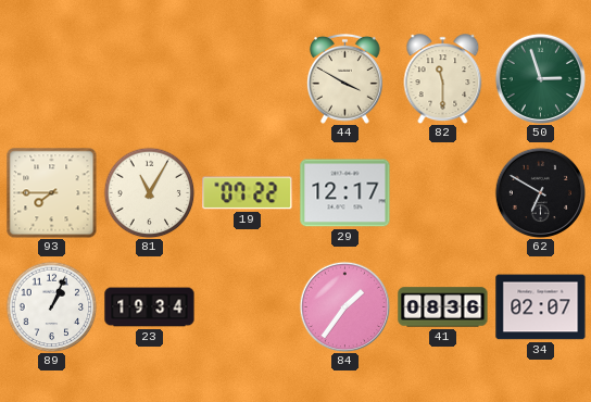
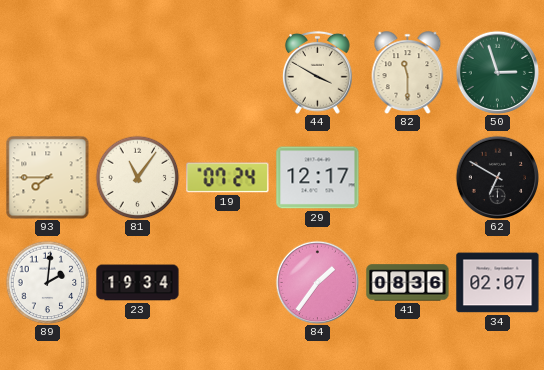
81: 11:05 -> 11:06 (137, 177)
19: 07:22 -> 07:24 (228, 178)
89: 1:04 -> 2:01 (47, 282)
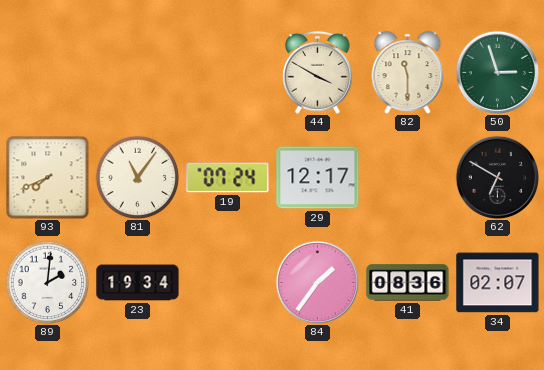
93: 7:45 -> 7:41 (47, 177)
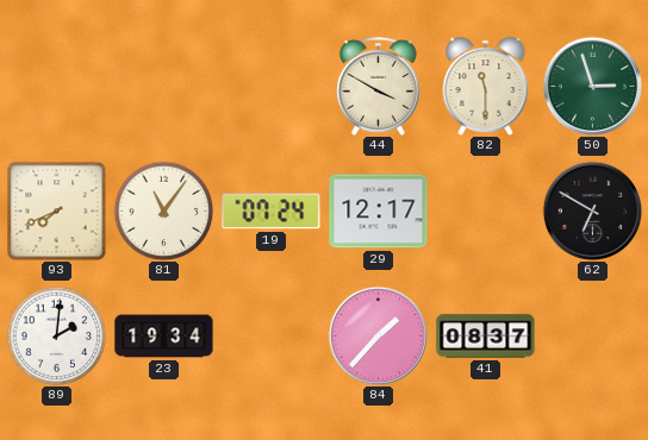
84: 1:36 -> 1:37 (378, 335)
41: 08:36 -> 08:37 (486, 337)
34: 02:07 -> none (498, 283)
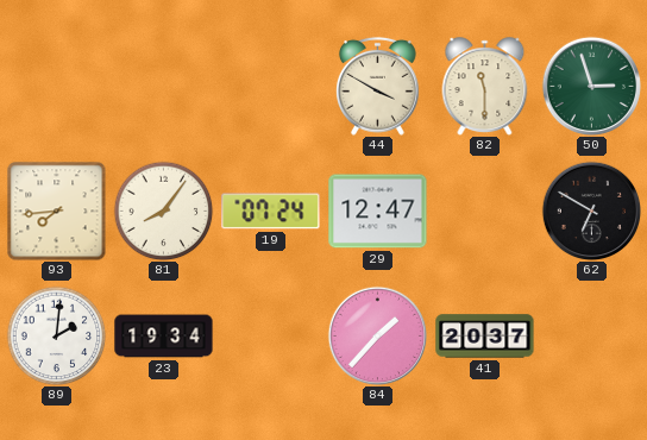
93: 7:41 -> 7:44 (56, 210)
81: 11:06 -> 8:06 (163, 210)
29: 12:17 -> 12:47 (378, 212)
41: 08:37 -> 20:37 (485, 337)
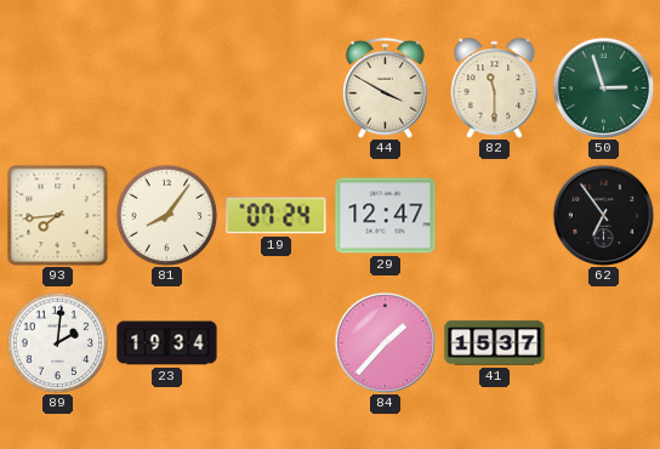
62: 6:50 -> 6:54 (603, 215)
41: 20:37 -> 15:37 (495, 343)
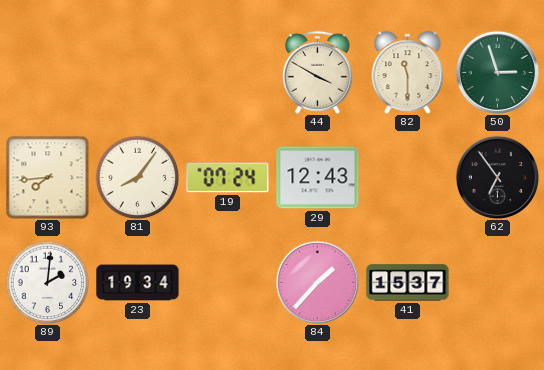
29: 12:47 -> 12:43 (318, 178)
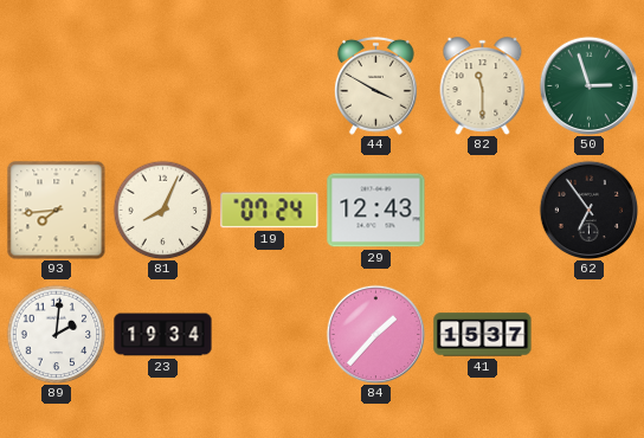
81: 8:06 -> 8:04 (162, 210)
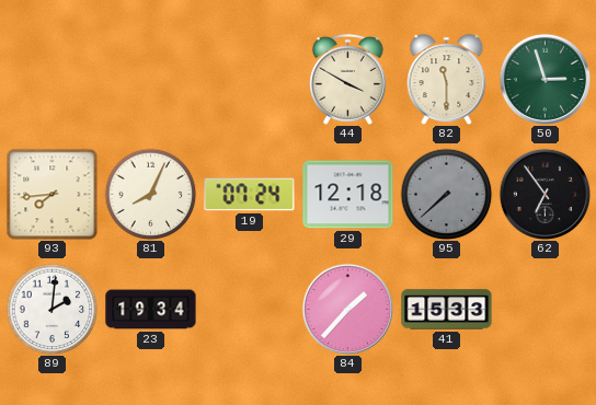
29: 12:43 -> 12:18 (348, 195)
95: none -> 7:38 (446, 194)
41: 15:37 -> 15:33 (447, 310)
